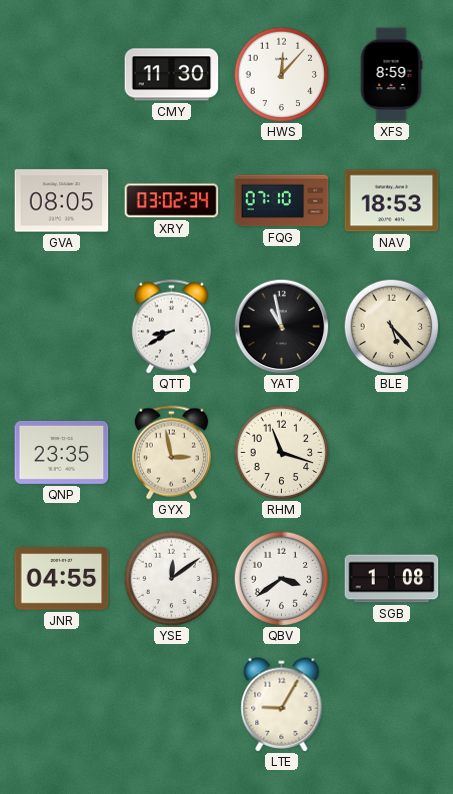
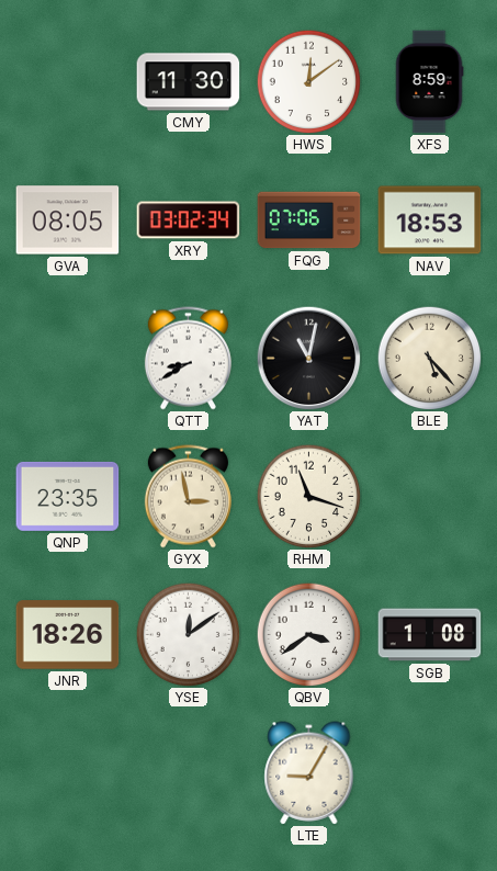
HWS: 12:07 -> 12:09 (308, 81)
FQG: 07:10 -> 07:06 (309, 220)
YAT: 10:58 -> 11:02 (308, 358)
JNR: 04:55 -> 18:26 (68, 635)
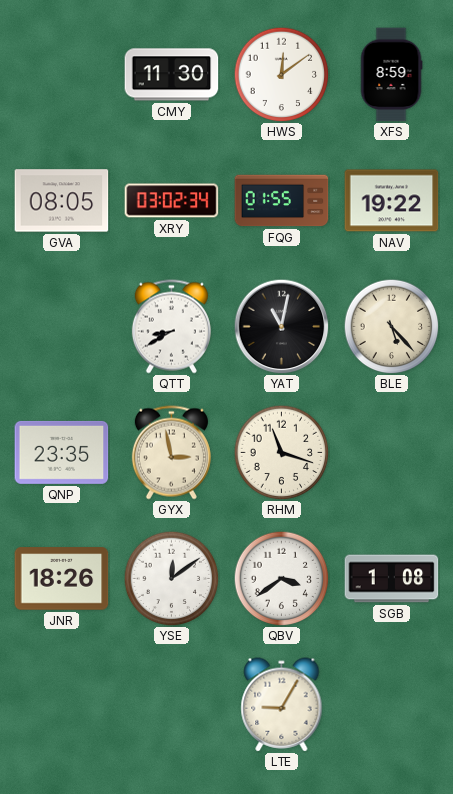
FQG: 07:06 -> 01:55 (282, 201)
NAV: 18:53 -> 19:22 (392, 201)
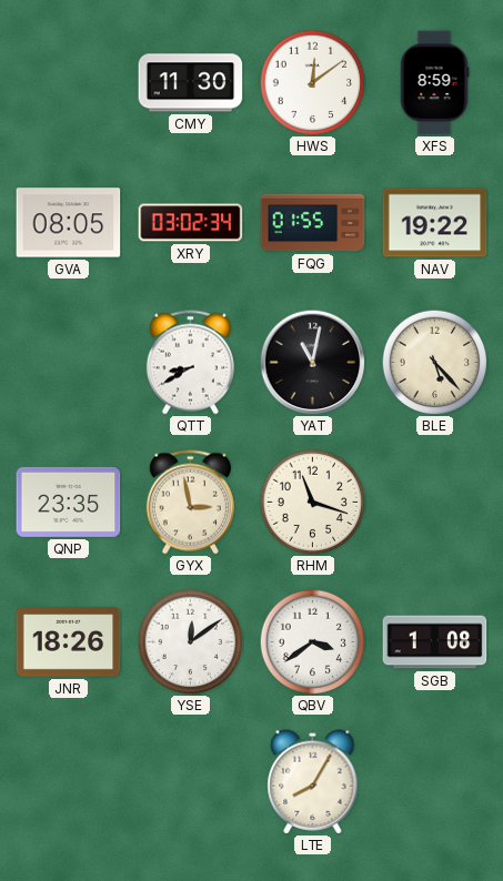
LTE: 9:05 -> 8:05 (313, 782)
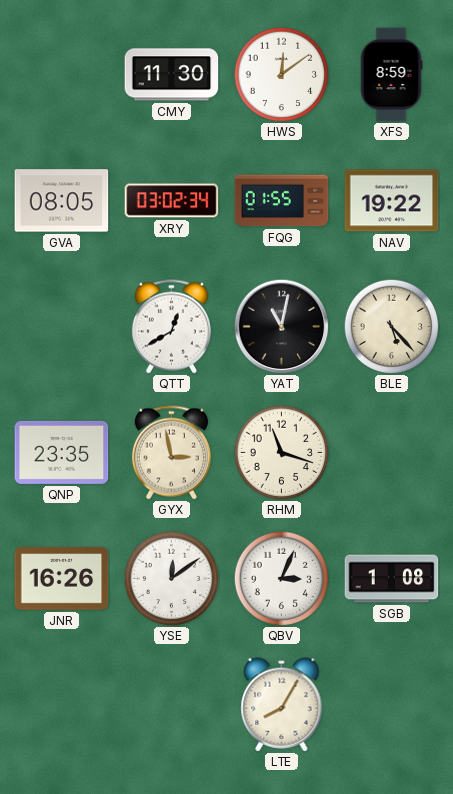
QTT: 8:40 -> 12:40 (171, 327)
JNR: 18:26 -> 16:26 (62, 579)
QBV: 3:39 -> 3:04 (281, 578)
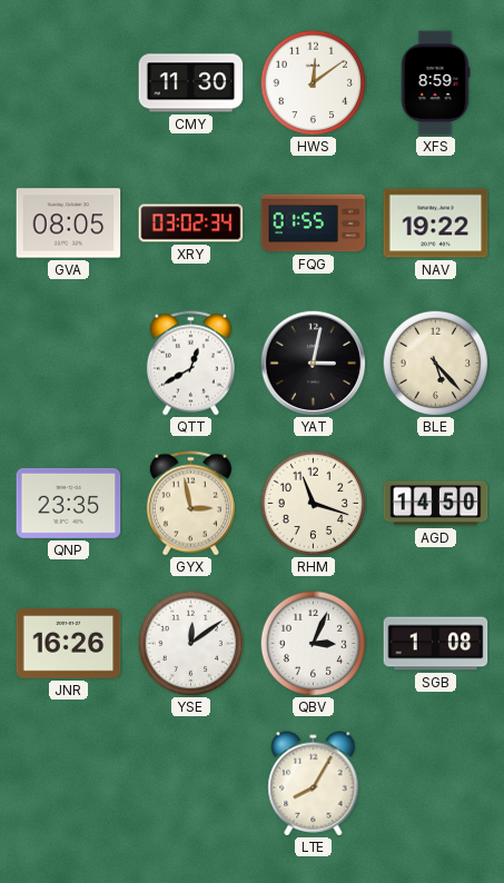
YAT: 11:02 -> 3:02 (313, 363)
AGD: none -> 14:50 (436, 504)
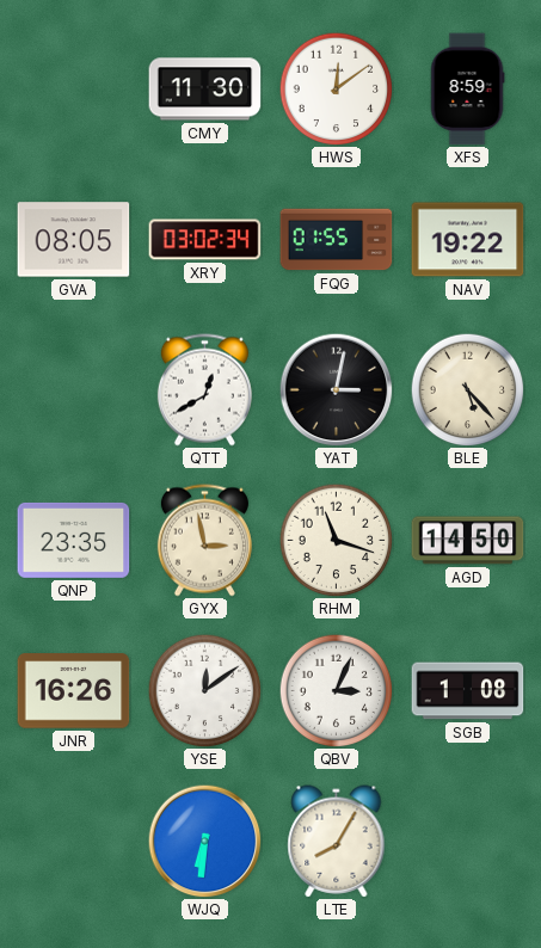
WJQ: none -> 6:31 (204, 841)
